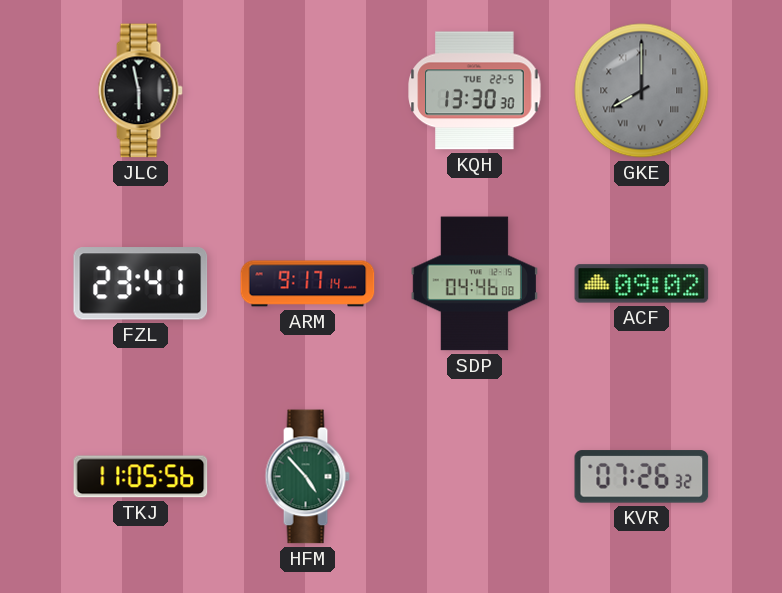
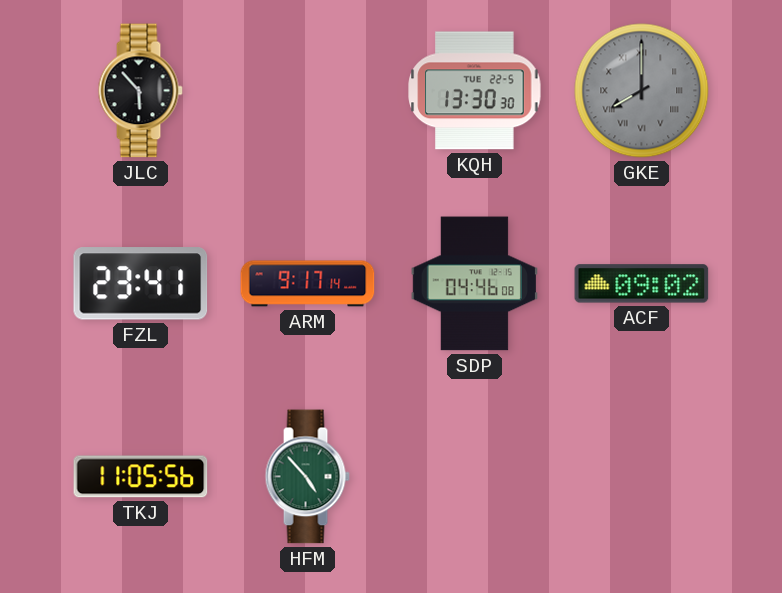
JLC: 5:58 -> 5:53 (140, 91)
KVR: 07:26 -> none (642, 477)
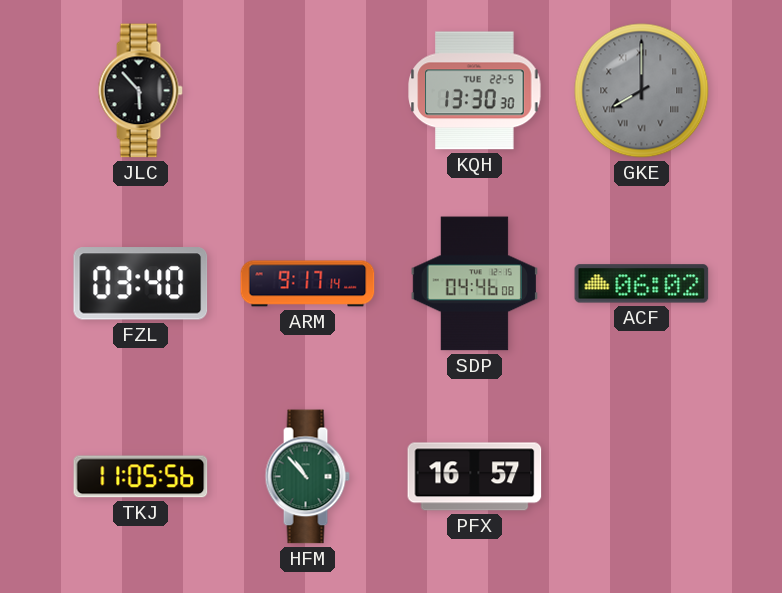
FZL: 23:41 -> 03:40 (141, 284)
ACF: 09:02 -> 06:02 (642, 284)
HFM: 4:53 -> 10:53 (307, 477)
PFX: none -> 16:57 (475, 477)
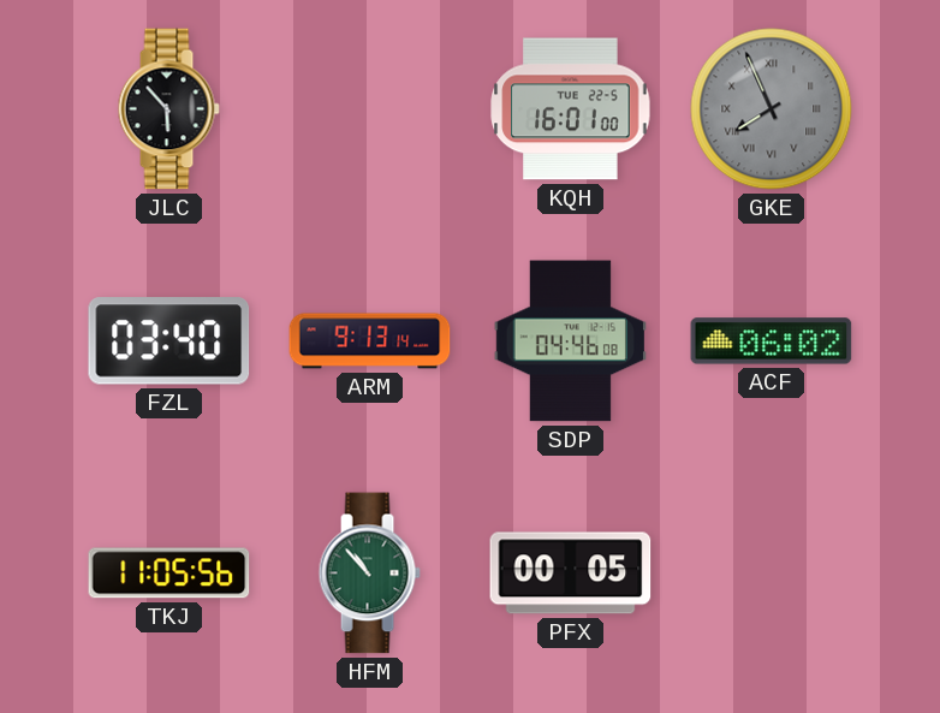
KQH: 13:30 -> 16:01 (571, 109)
GKE: 8:00 -> 7:56 (772, 109)
ARM: 9:17 -> 9:13 (370, 341)
PFX: 16:57 -> 00:05 (571, 574)
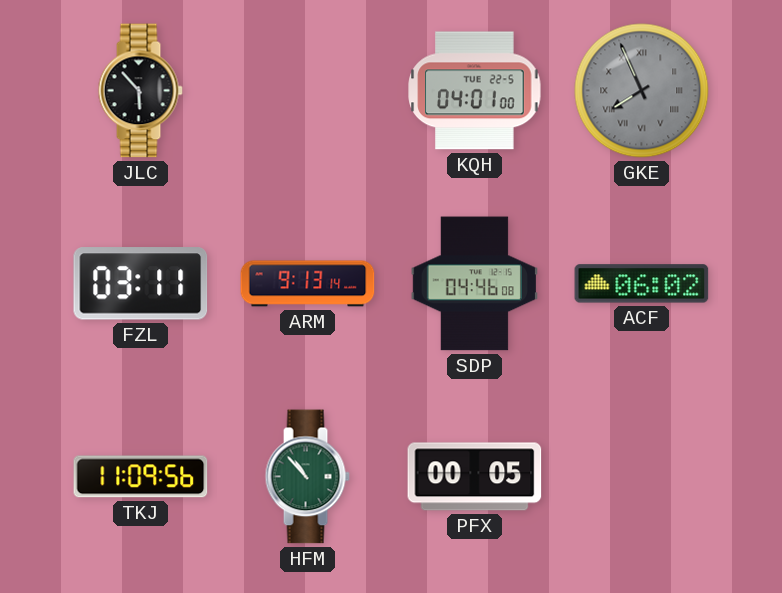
KQH: 16:01 -> 04:01 (475, 91)
FZL: 03:40 -> 03:11 (141, 284)
TKJ: 11:05 -> 11:09 (141, 477)
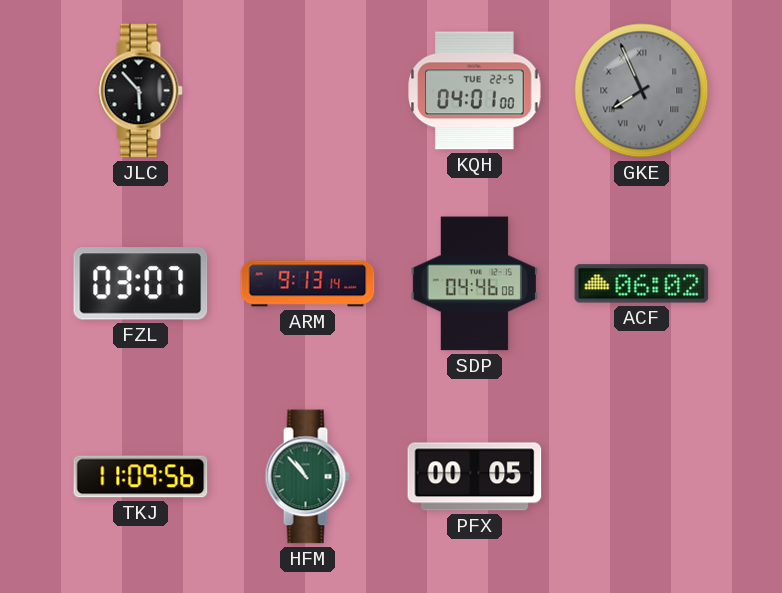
FZL: 03:11 -> 03:07 (141, 284)
